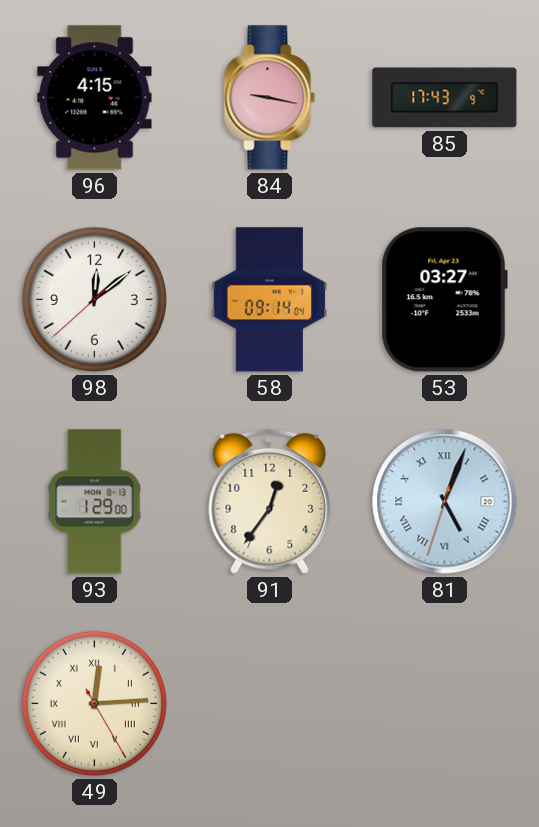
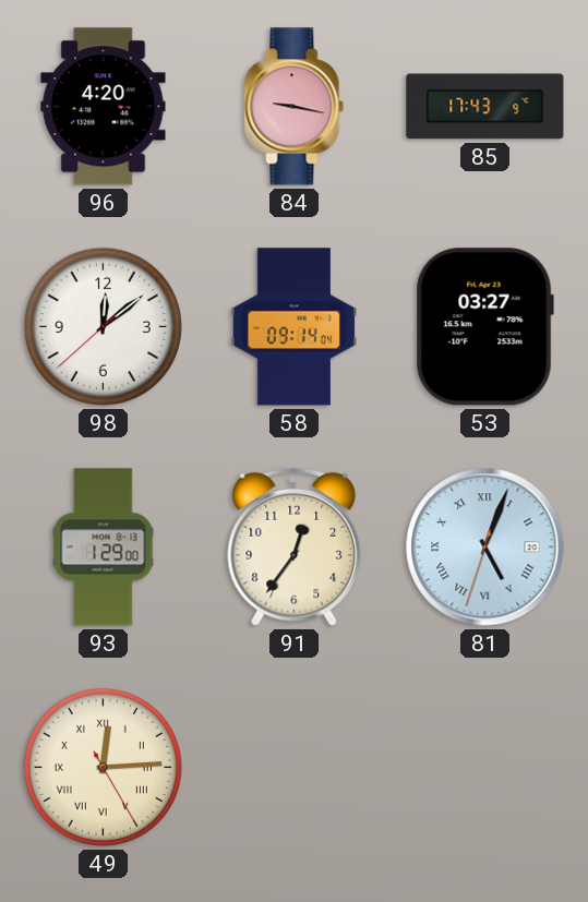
96: 4:15 -> 4:20 (104, 107)
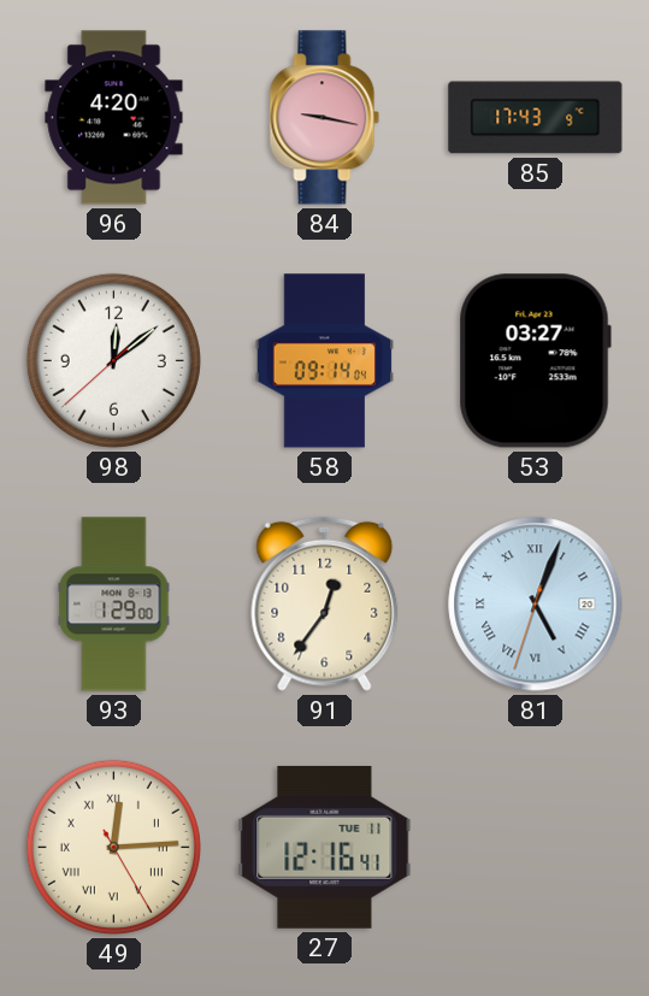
27: none -> 12:16 (325, 847)
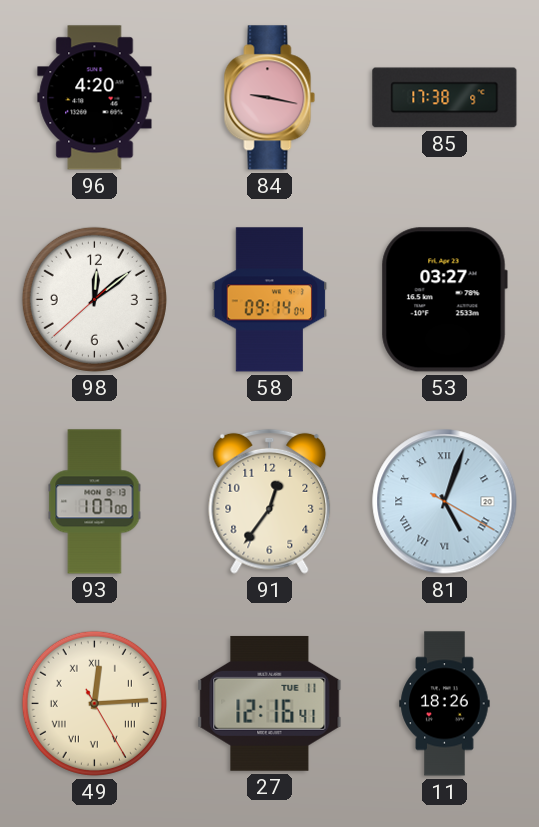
85: 17:43 -> 17:38 (445, 98)
93: 1:29 -> 1:07 (95, 502)
81: 5:03:33 -> 5:03:20 (445, 502)
11: none -> 18:26 (445, 704)
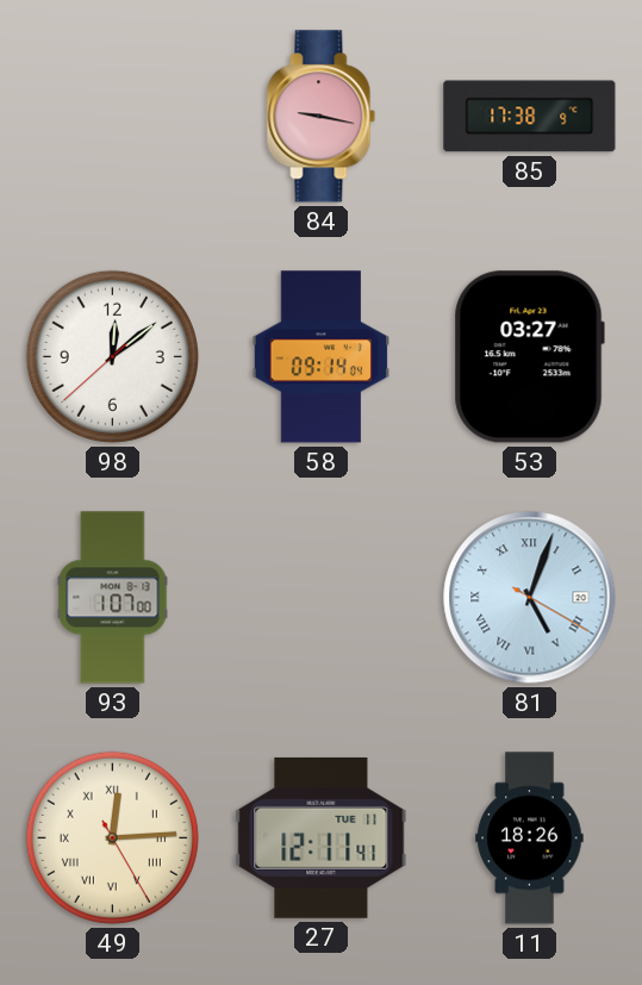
96: 4:20 -> none (95, 98)
91: 12:36 -> none (270, 501)
27: 12:16 -> 12:11 (322, 837)
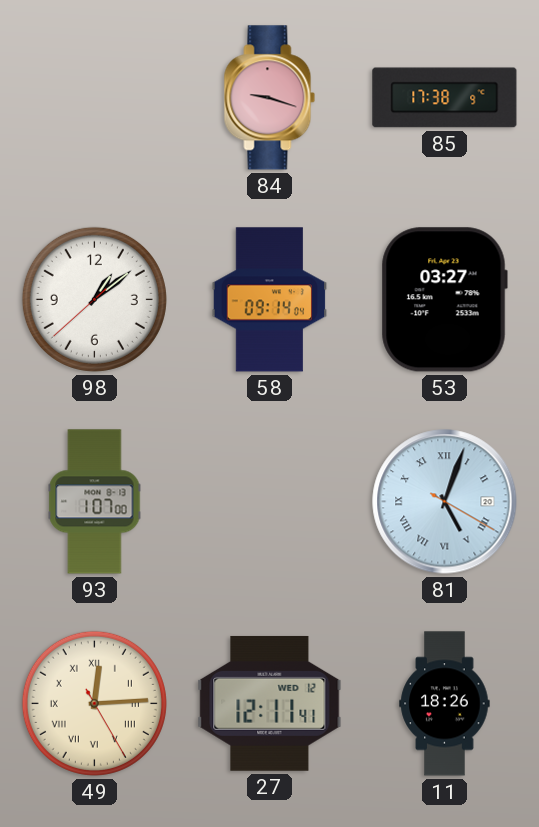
84: 9:17 -> 9:18 (270, 98)
98: 12:08 -> 1:08 (94, 299)
27 date: TUE 11 -> WED 12 (270, 703)
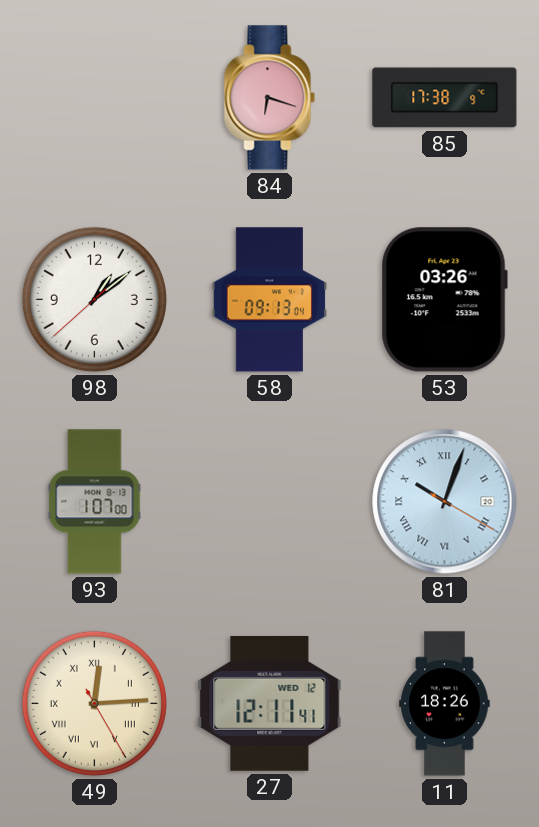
84: 9:18 -> 6:18 (270, 98)
58: 09:14 -> 09:13 (270, 300)
53: 03:27 -> 03:26 (444, 300)
81: 5:03 -> 10:03 (445, 502)
